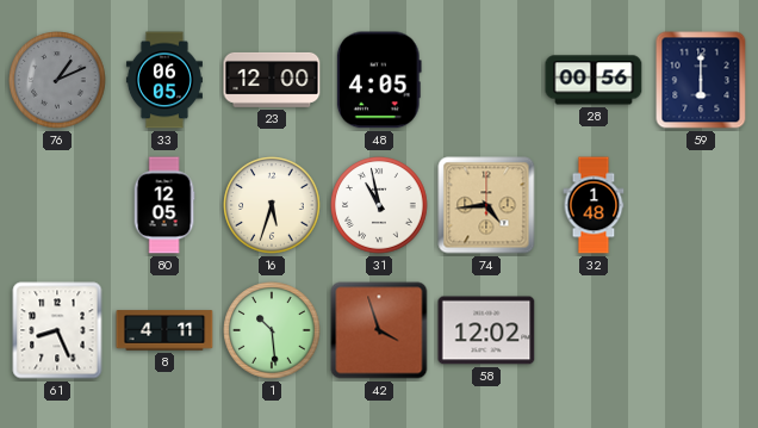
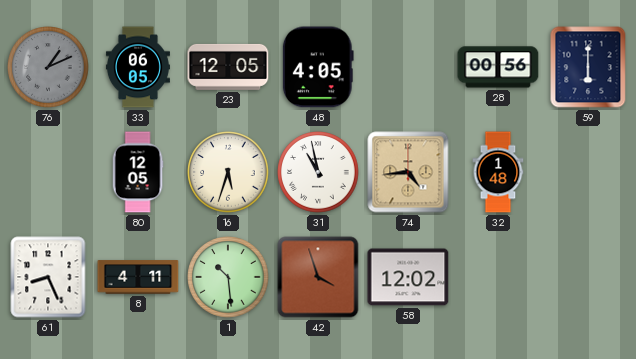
23: 12:00 -> 12:05 (228, 67)
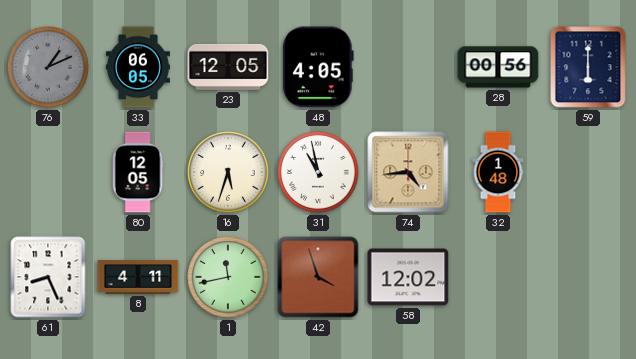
1: 10:29 -> 11:43 (228, 277)
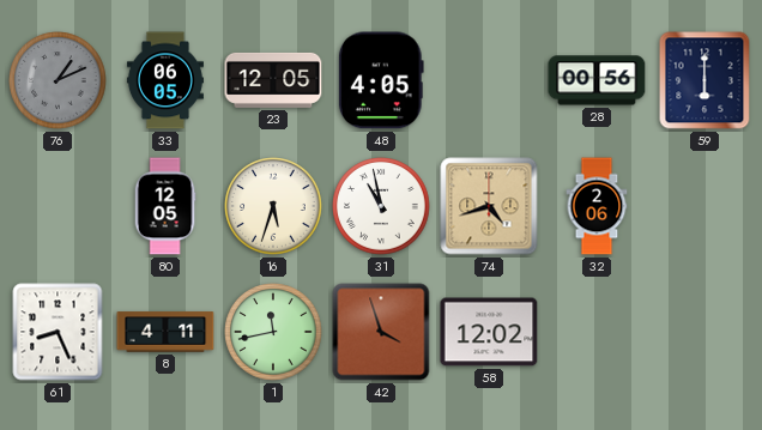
74: 4:44 -> 4:42 (489, 206)
32: 1:48 -> 2:06 (597, 206)
